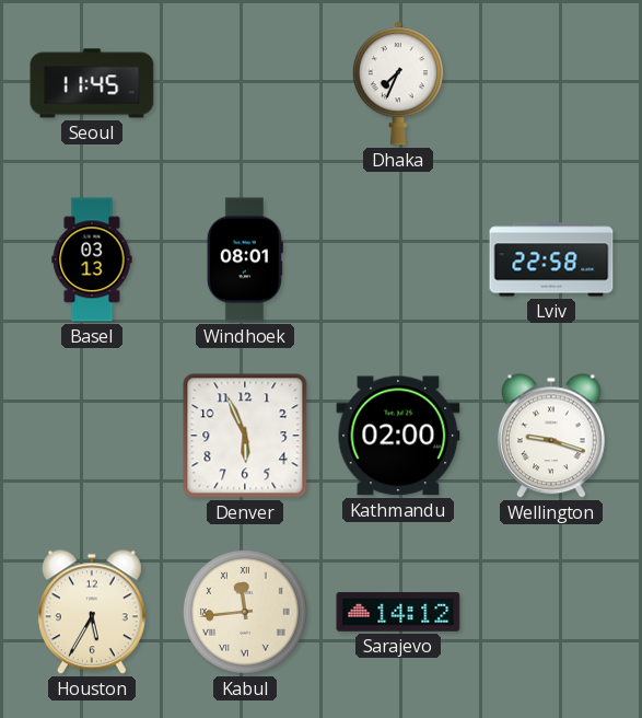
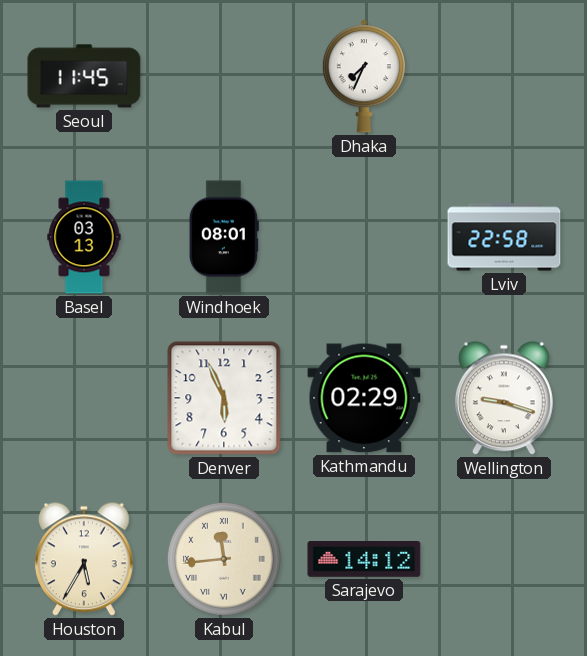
Kathmandu: 02:00 -> 02:29 (364, 398)
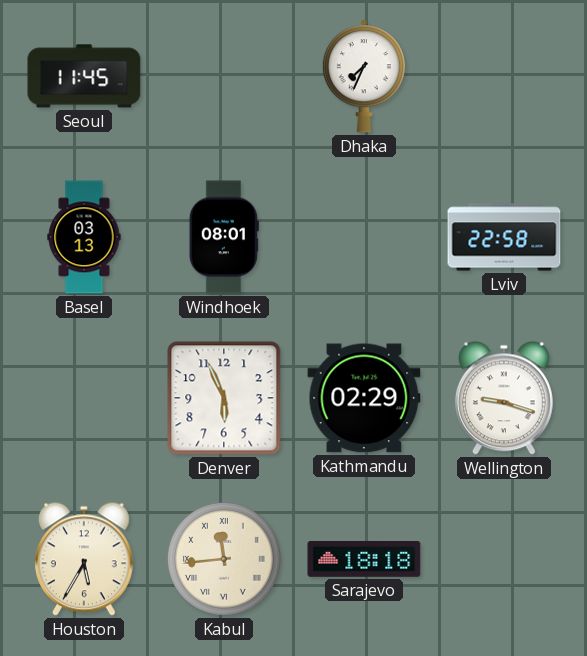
Sarajevo: 14:12 -> 18:18 (364, 560)
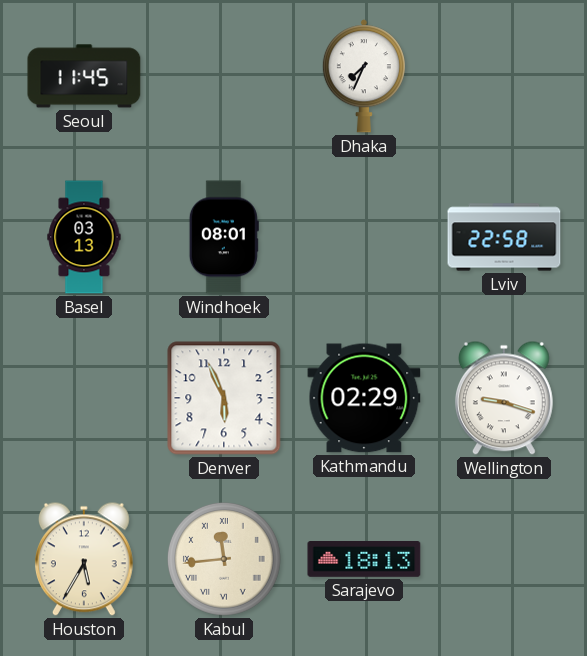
Sarajevo: 18:18 -> 18:13 (364, 560)
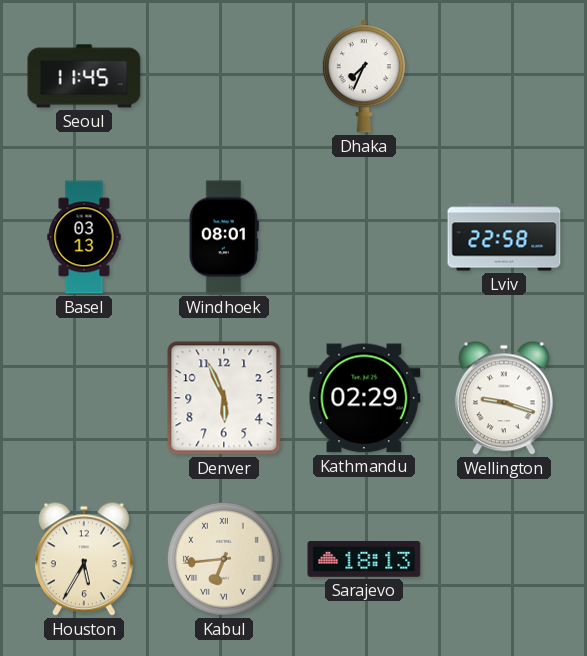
Kabul: 11:44 -> 6:44 (224, 559)
